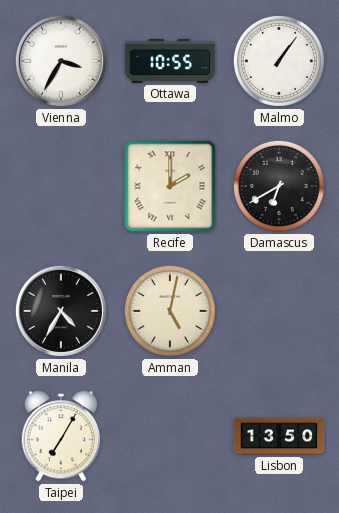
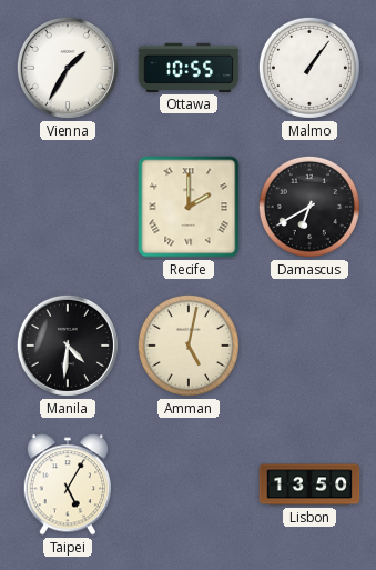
Vienna: 3:35 -> 1:35 (68, 68)
Manila: 4:35 -> 4:31 (68, 346)
Taipei: 7:05 -> 5:05 (67, 484)
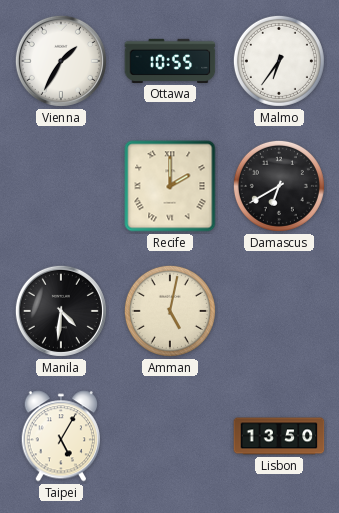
Malmo: 1:06 -> 6:36 (279, 61)
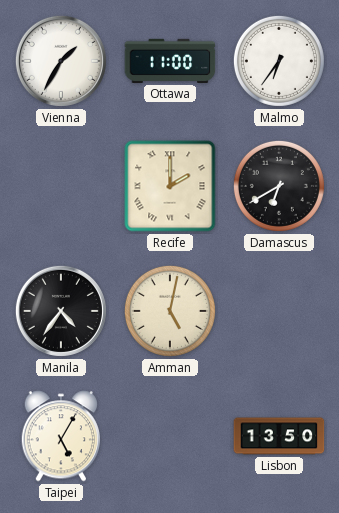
Ottawa: 10:55 -> 11:00 (170, 61)
Manila: 4:31 -> 4:36 (61, 311)
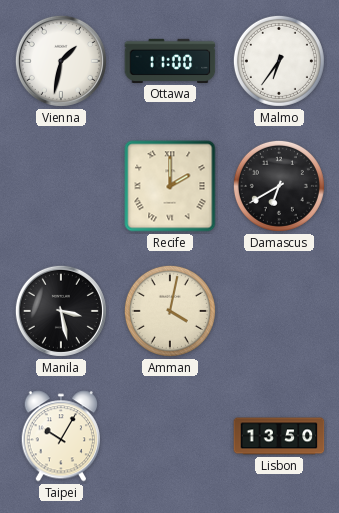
Vienna: 1:35 -> 1:32 (61, 61)
Manila: 4:36 -> 3:28 (61, 311)
Amman: 5:02 -> 4:02 (170, 311)
Taipei: 5:05 -> 10:05 (60, 436)
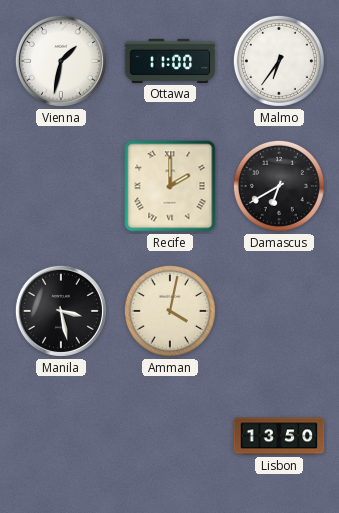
Taipei: 10:05 -> none (60, 436)
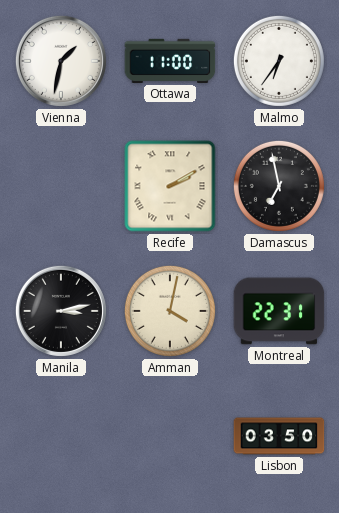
Recife: 2:00 -> 2:10 (170, 186)
Damascus: 6:40 -> 6:58 (279, 186)
Manila: 3:28 -> 3:13 (61, 311)
Montreal: none -> 22:31 (279, 311)
Lisbon: 13:50 -> 03:50 (279, 436)
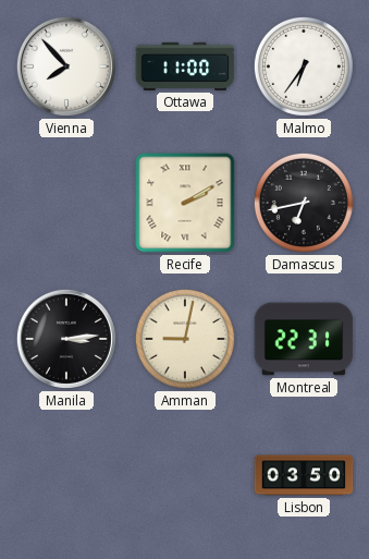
Vienna: 1:32 -> 7:53 (66, 66)
Damascus: 6:58 -> 6:43 (304, 203)
Manila: 3:13 -> 3:14 (66, 339)
Amman: 4:02 -> 9:02 (185, 339)
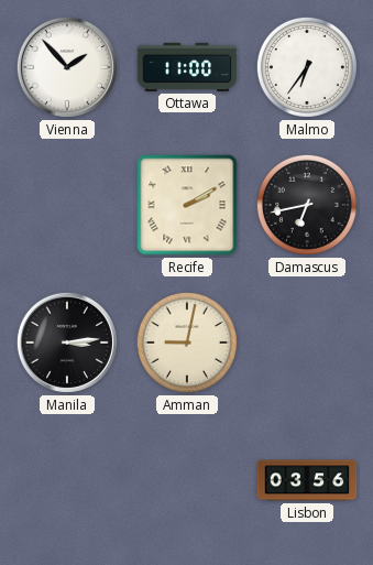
Vienna: 7:53 -> 1:53 (67, 67)
Montreal: 22:31 -> none (304, 339)
Lisbon: 03:50 -> 03:56 (307, 480)
